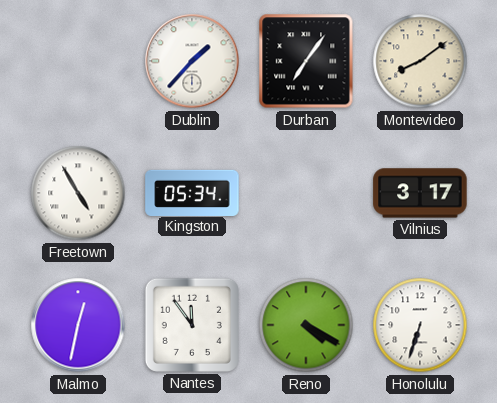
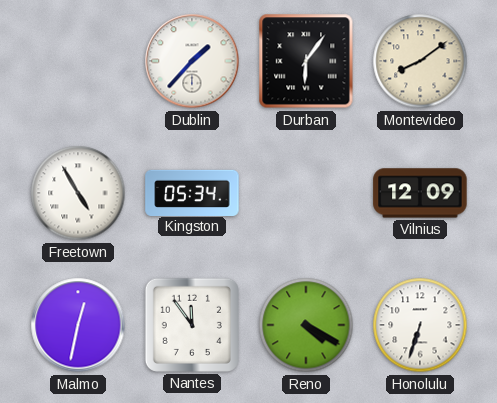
Durban: 7:06 -> 6:06 (306, 61)
Vilnius: 3:17 -> 12:09 (420, 193)
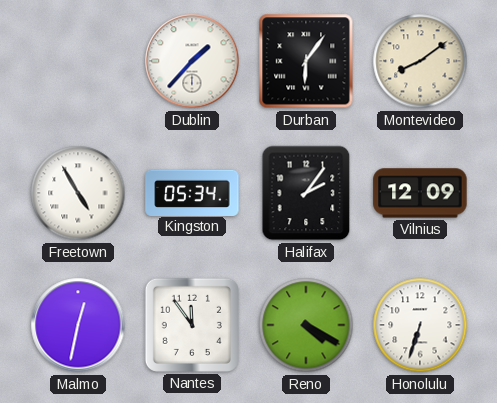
Halifax: none -> 2:06 (306, 193)
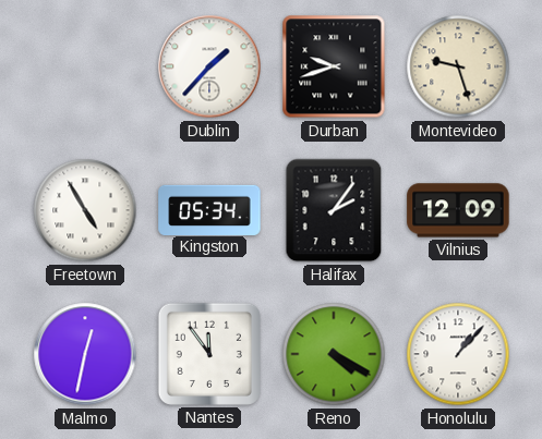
Durban: 6:06 -> 9:42 (334, 66)
Montevideo: 8:09 -> 9:27 (458, 66)
Honolulu: 6:33 -> 1:07 (458, 354)
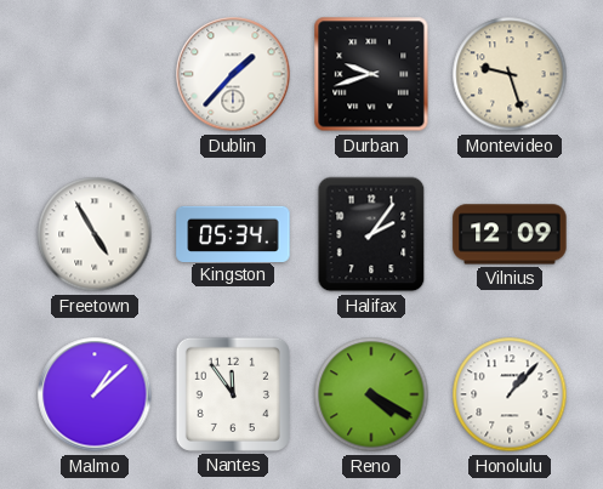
Malmo: 12:32 -> 1:08 (95, 394)
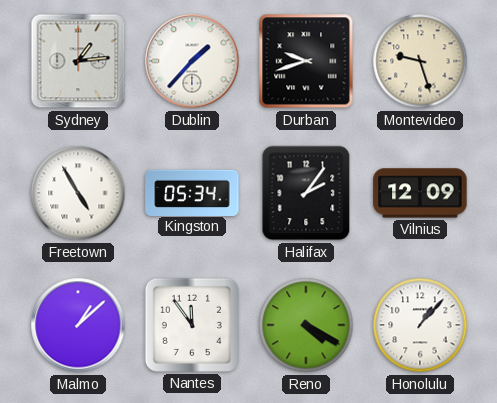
Sydney: none -> 1:14 (78, 61)
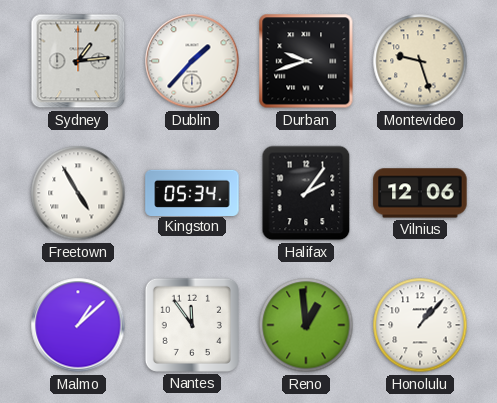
Vilnius: 12:09 -> 12:06 (420, 193)
Reno: 4:20 -> 12:59 (306, 325)
